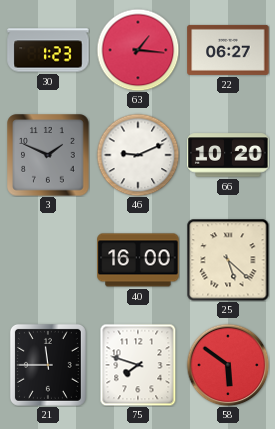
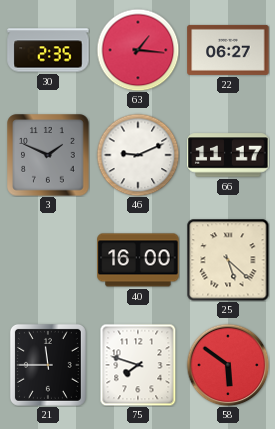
30: 1:23 -> 2:35 (48, 50)
66: 10:20 -> 11:17 (228, 155)
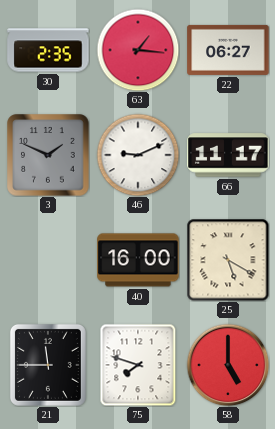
25: 5:22 -> 5:20 (228, 260)
58: 5:51 -> 5:00 (228, 365)
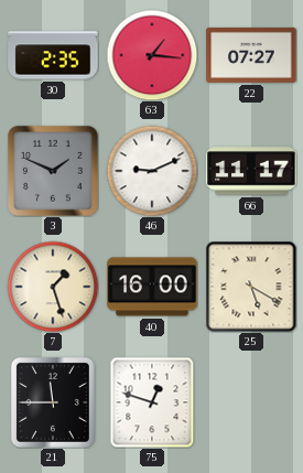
22: 06:27 -> 07:27 (251, 55)
7: none -> 1:27 (53, 287)
75: 7:48 -> 12:48 (152, 402)
58: 5:00 -> none (228, 365)
